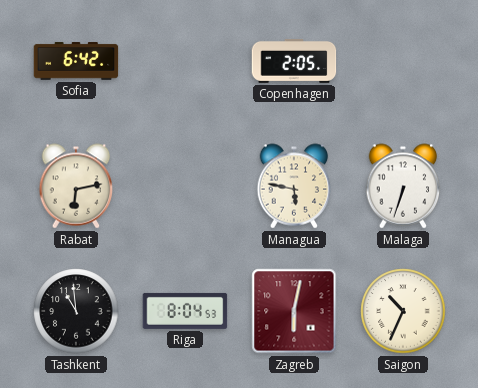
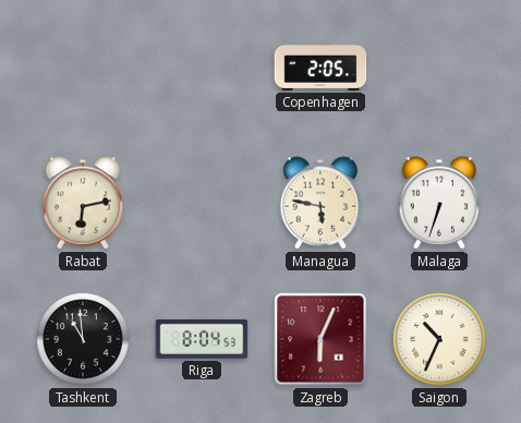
Sofia: 6:42 -> none (76, 61)
Zagreb: 6:02 -> 6:04 (320, 339)
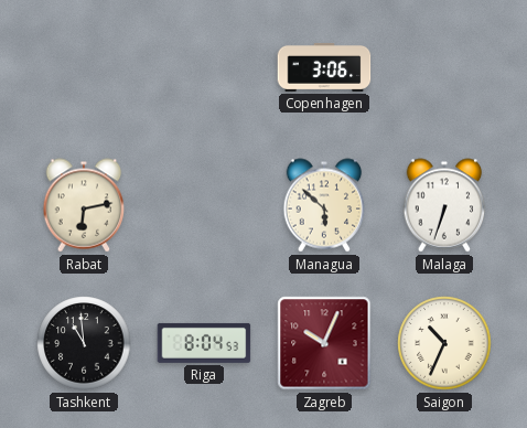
Copenhagen: 2:05 -> 3:06 (324, 67)
Managua: 5:47 -> 5:52 (324, 205)
Zagreb: 6:04 -> 10:04 (324, 343)
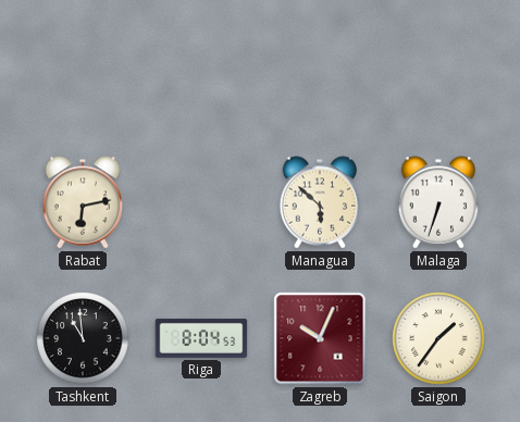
Copenhagen: 3:06 -> none (324, 67)
Saigon: 10:34 -> 1:36 (438, 338)
